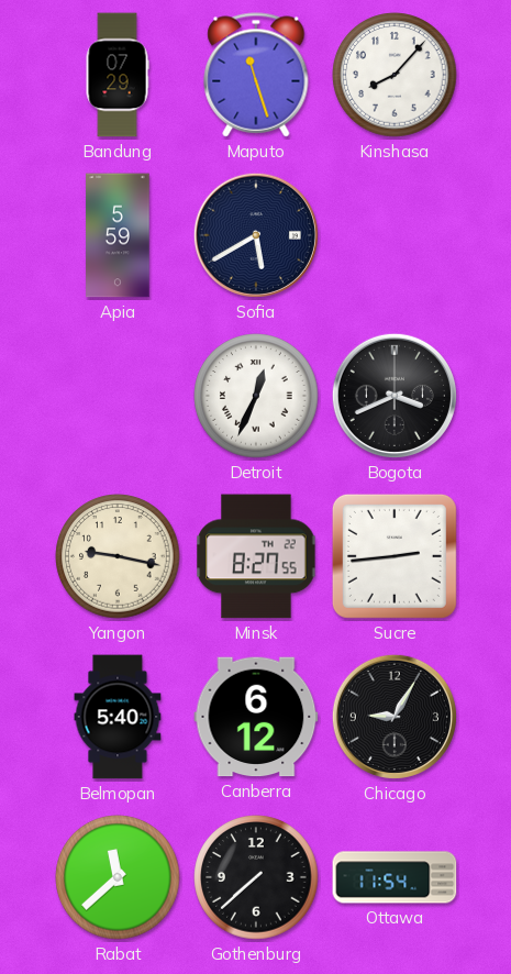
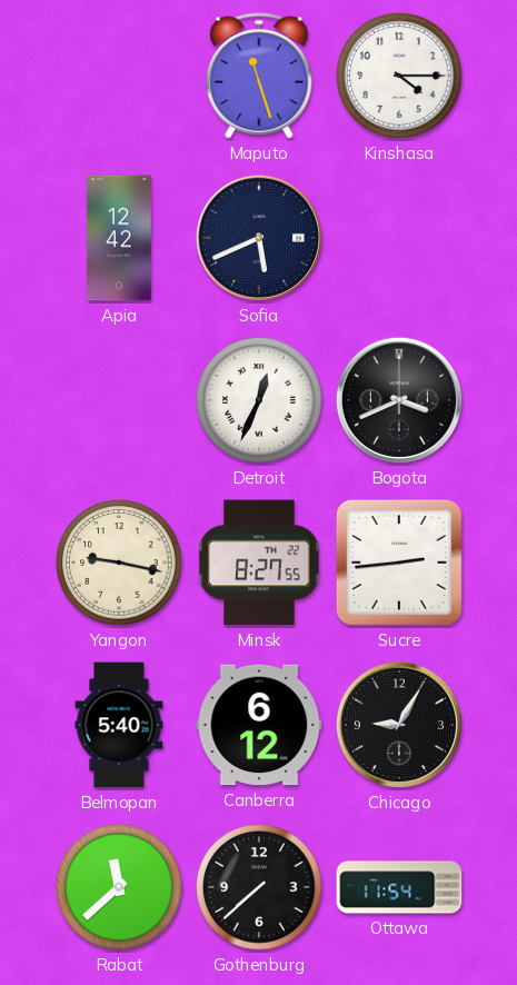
Bandung: 07:29 -> none (118, 75)
Kinshasa: 8:07 -> 4:15 (399, 76)
Apia: 5:59 -> 12:42 (119, 238)
Sofia: 5:40 -> 5:41 (259, 238)
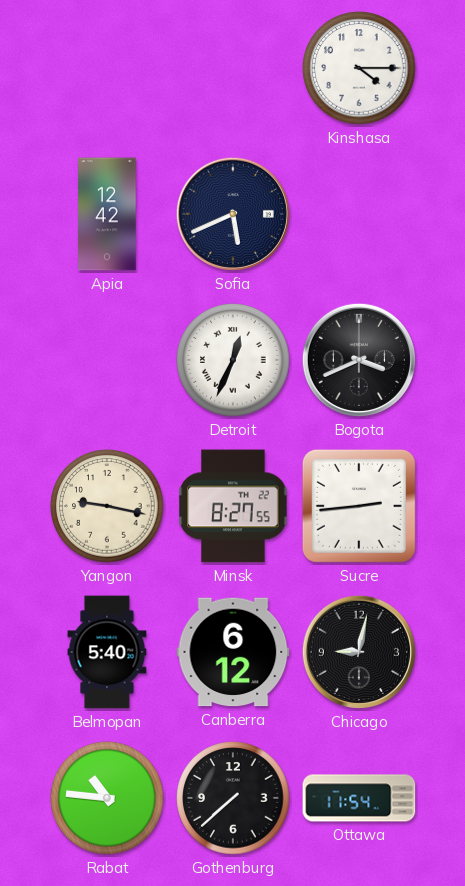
Maputo: 11:27 -> none (259, 76)
Chicago: 9:05 -> 9:02 (359, 652)
Rabat: 11:38 -> 10:46 (107, 798)
